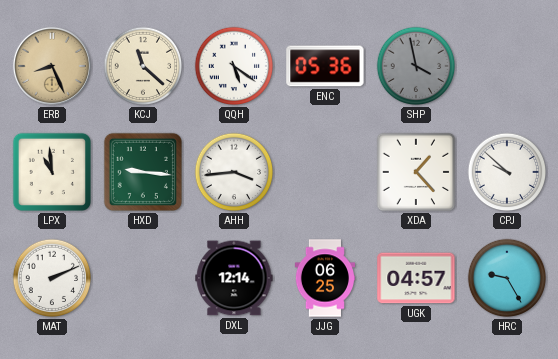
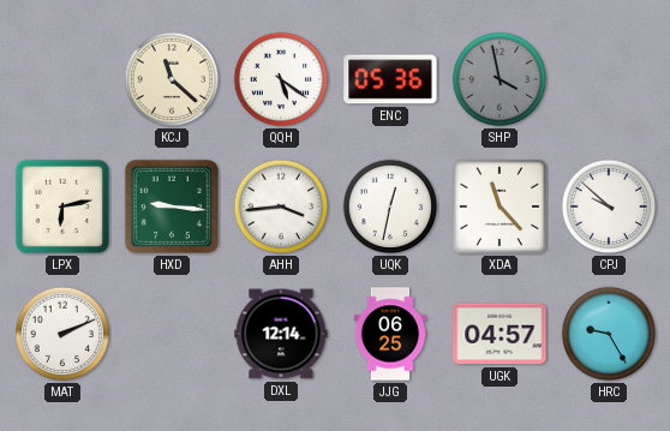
ERB: 8:26 -> none (52, 66)
LPX: 10:59 -> 6:13 (62, 206)
UQK: none -> 12:32 (390, 206)
XDA: 1:23 -> 11:23 (499, 206)
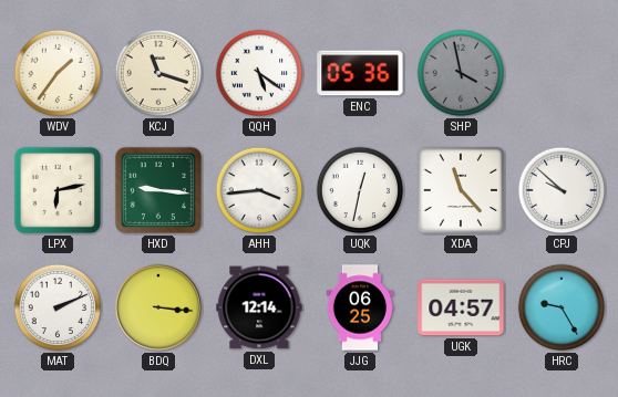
WDV: none -> 1:36 (58, 73)
KCJ: 11:22 -> 11:18 (158, 73)
BDQ: none -> 3:16 (158, 307)
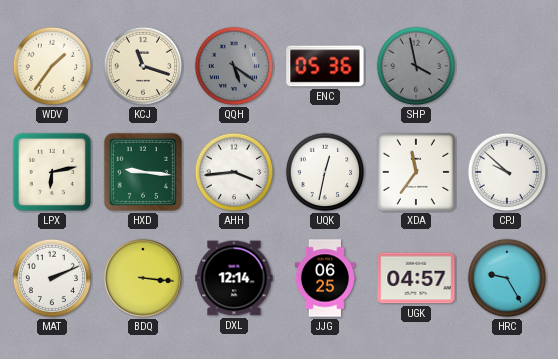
QQH dial: white -> grey (234, 66)
XDA: 11:23 -> 11:36 (416, 172)
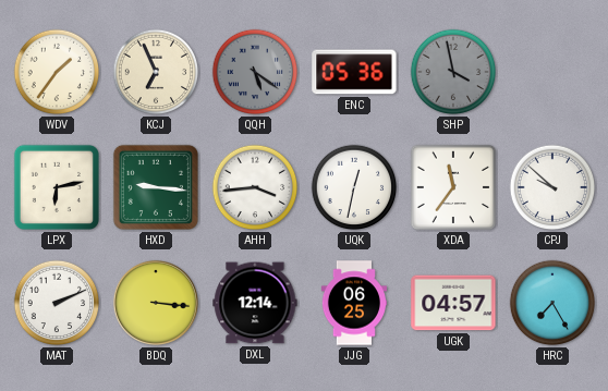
KCJ: 11:18 -> 6:56 (156, 72)
HRC: 9:25 -> 7:25 (552, 303)
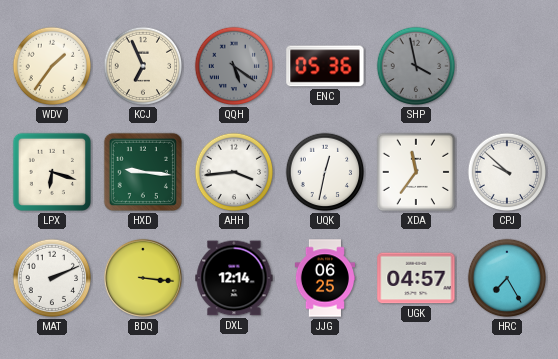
LPX: 6:13 -> 6:18 (52, 172)
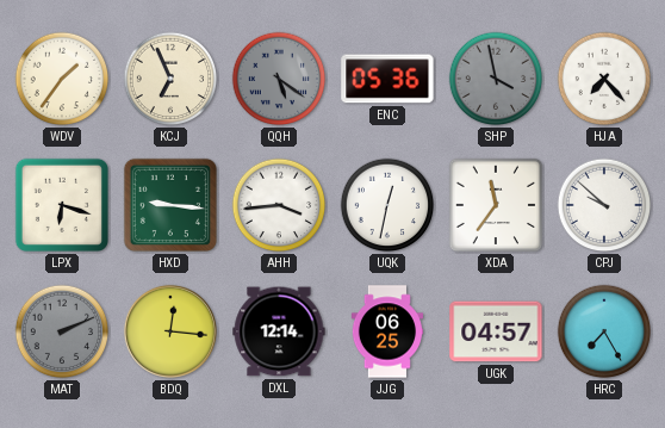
HJA: none -> 7:23 (604, 79)
MAT dial: white -> grey (62, 331)
BDQ: 3:16 -> 12:16 (170, 331)
